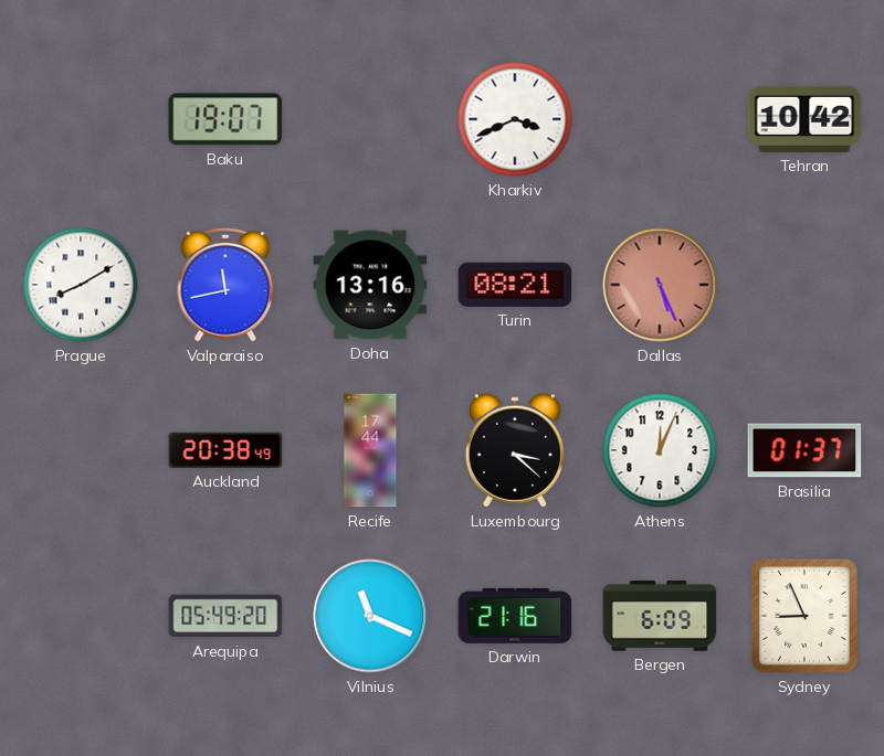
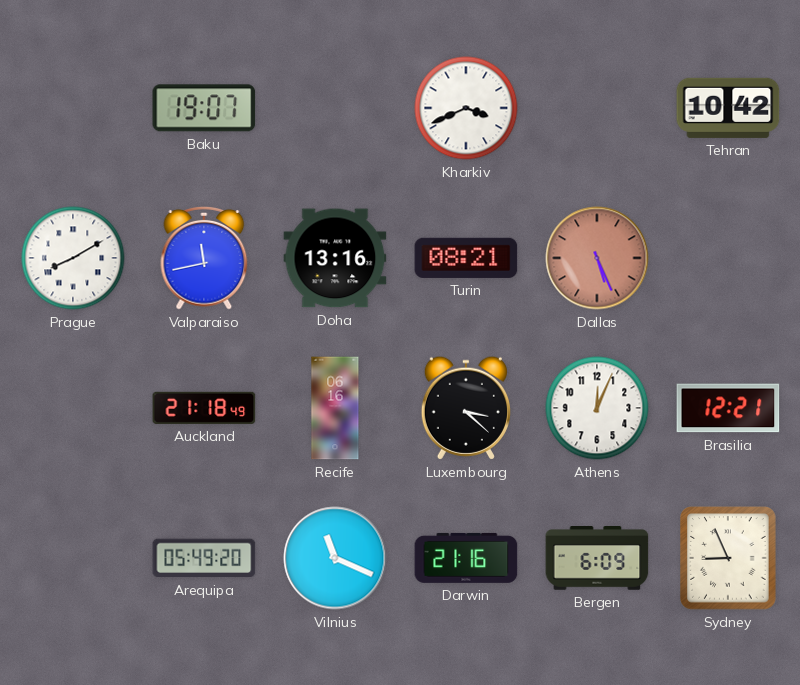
Auckland: 20:38 -> 21:18 (204, 408)
Recife: 17:44 -> 06:16 (335, 408)
Brasilia: 01:37 -> 12:21 (728, 408)
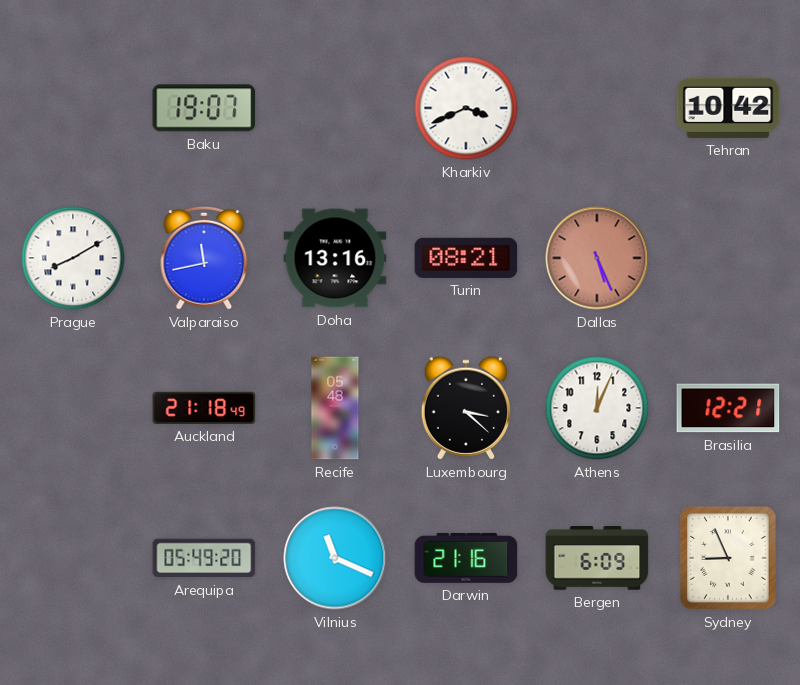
Recife: 06:16 -> 05:48 (335, 408)
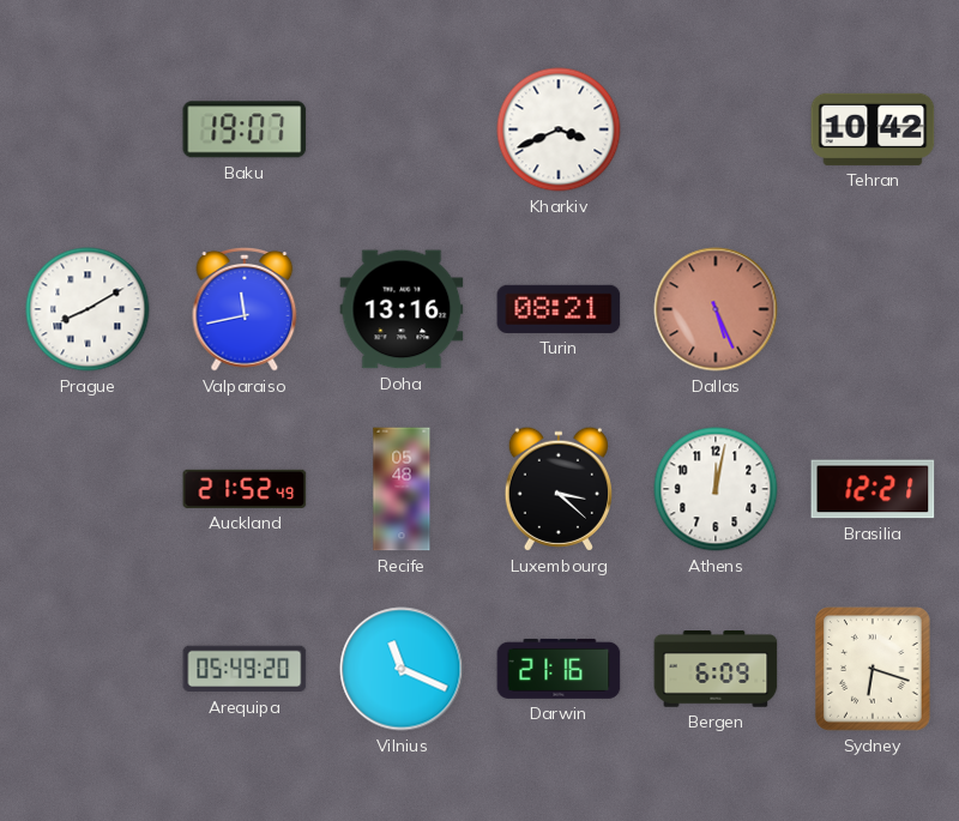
Auckland: 21:18 -> 21:52 (245, 489)
Athens: 12:04 -> 12:02 (716, 489)
Sydney: 8:56 -> 6:18 (873, 669)
